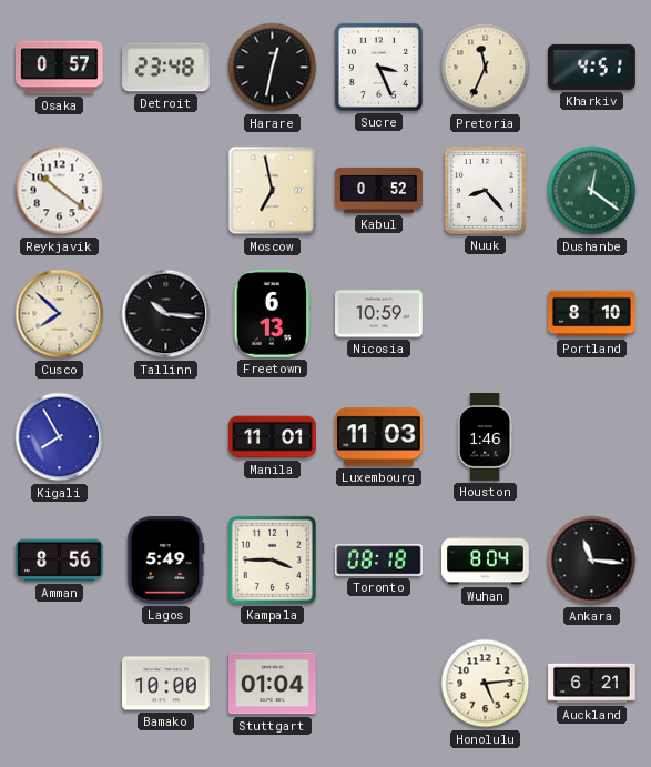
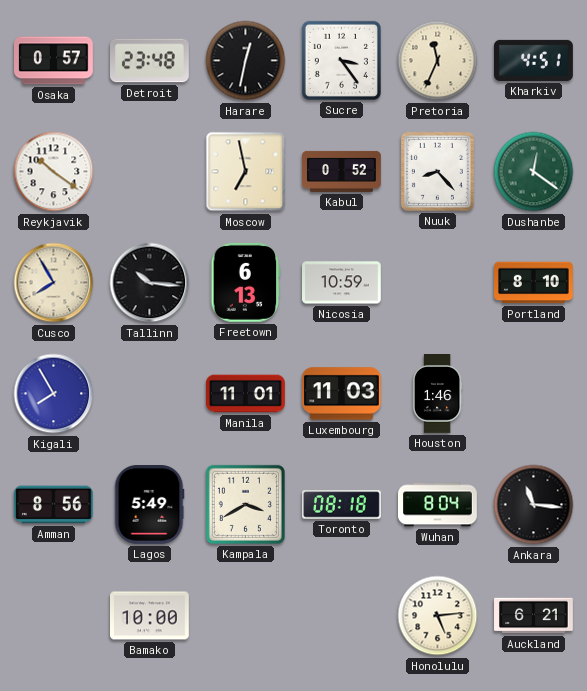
Sucre: 3:26 -> 3:24 (341, 60)
Cusco: 7:52 -> 7:55 (54, 283)
Kampala: 3:45 -> 3:40 (245, 504)
Stuttgart: 01:04 -> none (273, 684)
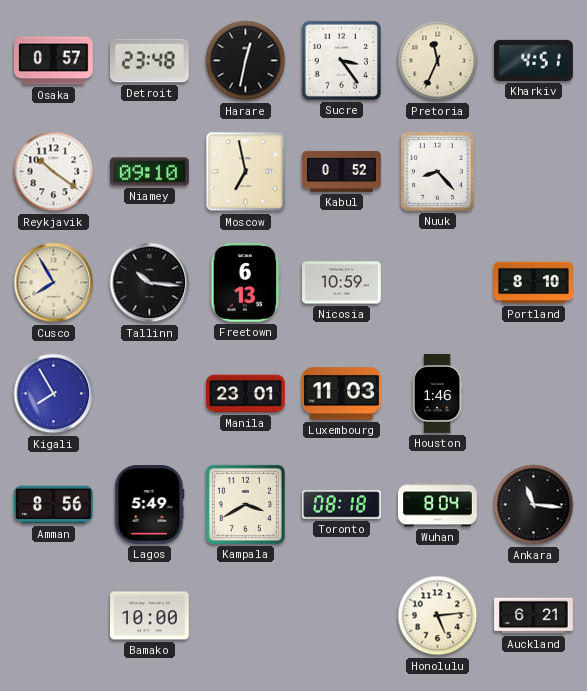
Niamey: none -> 09:10 (149, 172)
Dushanbe: 12:21 -> none (534, 172)
Manila: 11:01 -> 23:01 (246, 394)
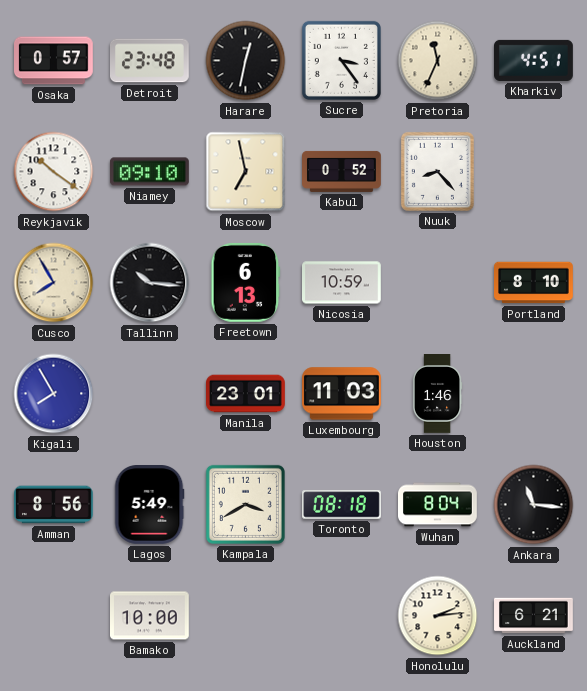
Honolulu: 5:14 -> 2:14 (438, 616)
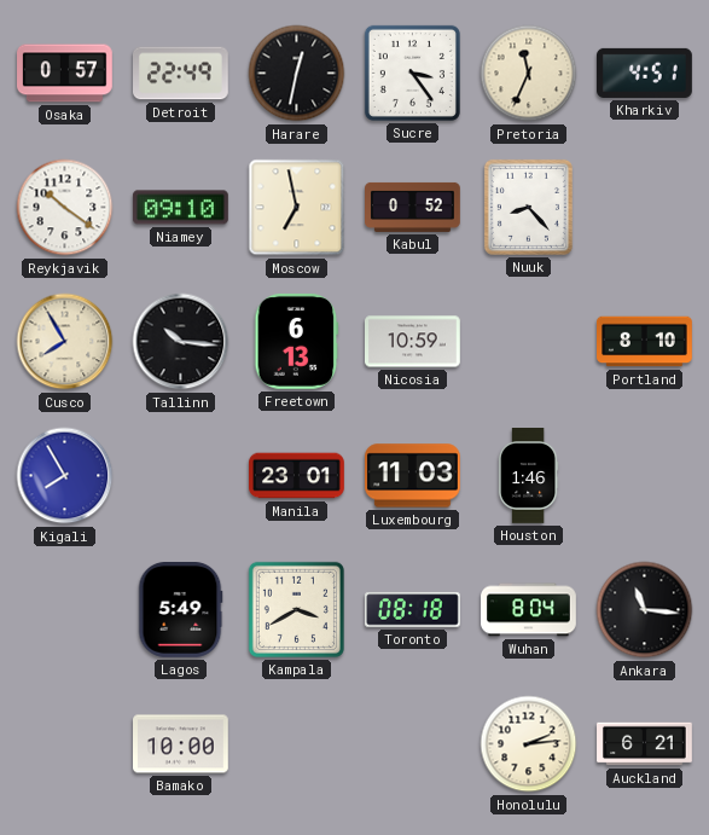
Detroit: 23:48 -> 22:49 (181, 74)
Amman: 8:56 -> none (54, 505)
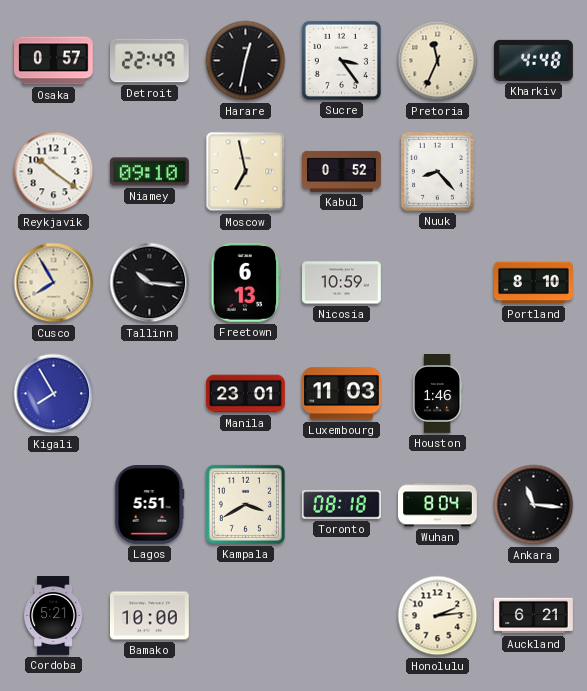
Kharkiv: 4:51 -> 4:48 (534, 60)
Lagos: 5:49 -> 5:51 (149, 505)
Cordoba: none -> 5:21 (54, 616)
